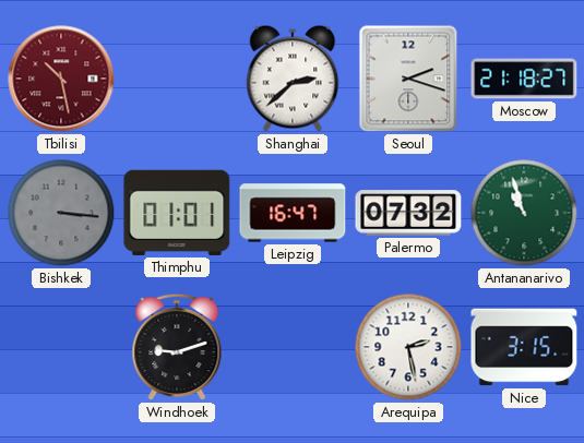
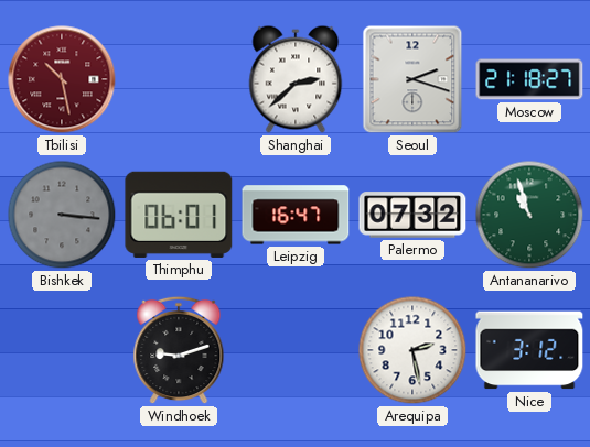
Thimphu: 01:01 -> 06:01 (179, 215)
Nice: 3:15 -> 3:12 (529, 350)
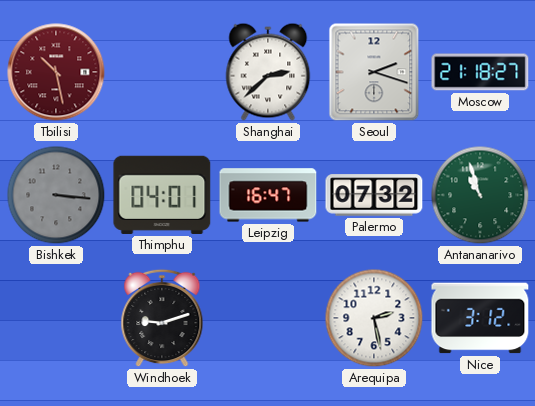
Thimphu: 06:01 -> 04:01 (162, 195)
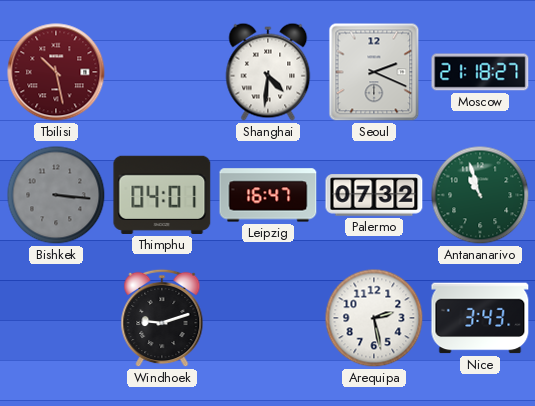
Shanghai: 2:38 -> 4:31 (268, 72)
Seoul: 2:18 -> 2:19 (374, 72)
Nice: 3:12 -> 3:43 (480, 318)
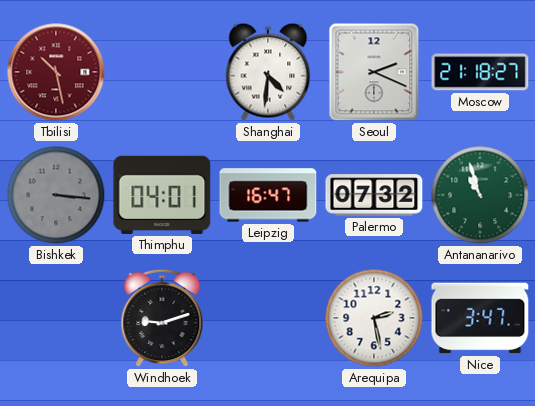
Nice: 3:43 -> 3:47 (480, 318)
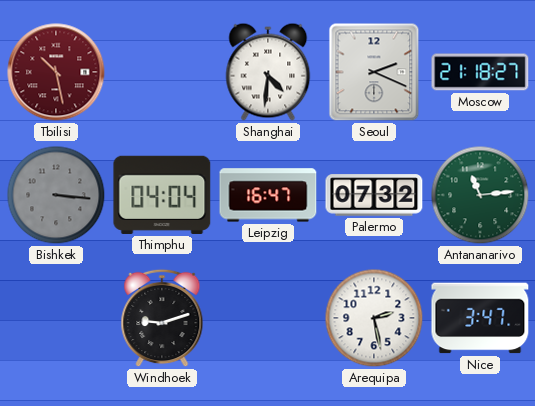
Thimphu: 04:01 -> 04:04 (162, 195)
Antananarivo: 10:57 -> 11:14 (480, 195)
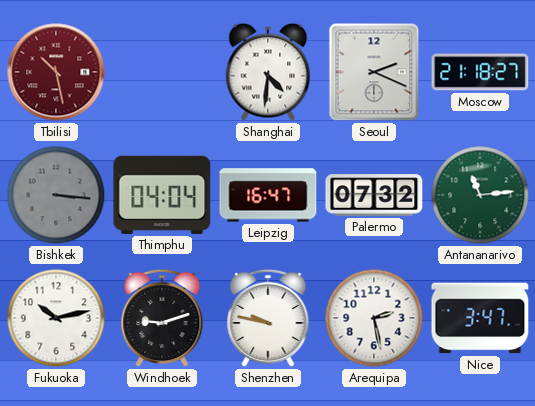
Fukuoka: none -> 10:13 (56, 318)
Shenzhen: none -> 9:47 (268, 318)
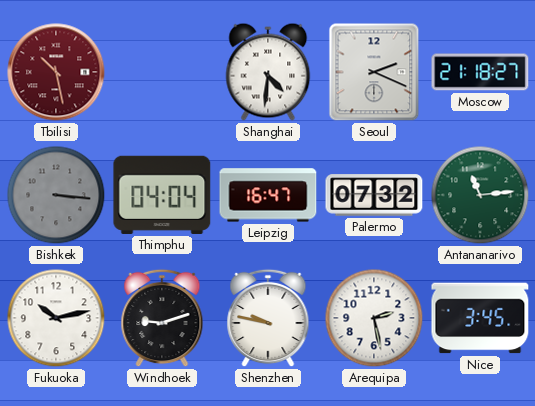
Nice: 3:47 -> 3:45 (480, 318)
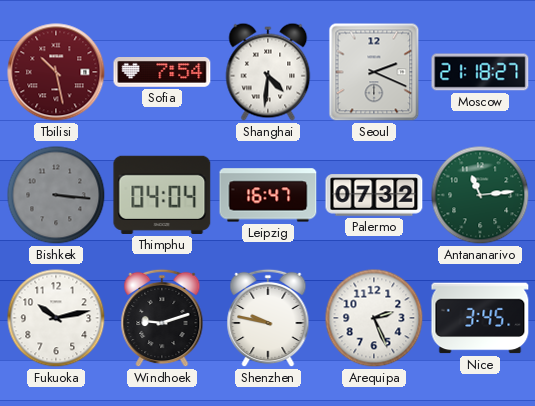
Sofia: none -> 7:54 (162, 73)
Arequipa: 2:28 -> 2:26 (374, 318)
